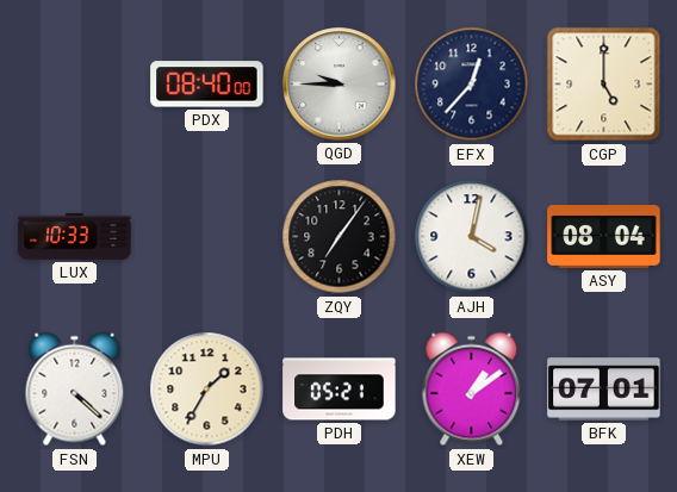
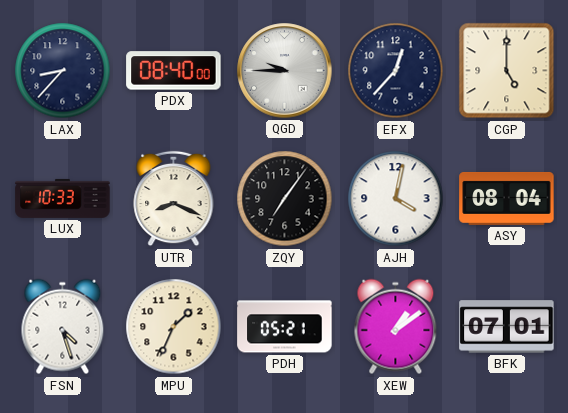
LAX: none -> 8:37 (63, 71)
UTR: none -> 8:19 (174, 199)
FSN: 4:22 -> 4:27 (63, 327)
MPU: 1:35 -> 1:34 (174, 327)
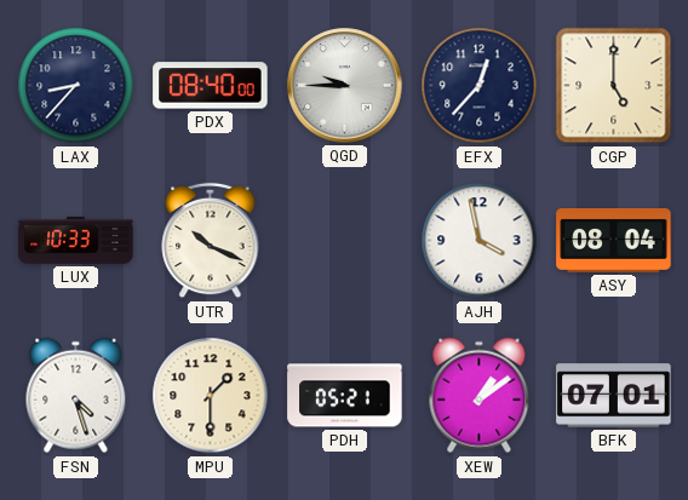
UTR: 8:19 -> 10:19 (211, 241)
ZQY: 7:06 -> none (285, 199)
AJH: 4:02 -> 3:58 (480, 241)
MPU: 1:34 -> 1:30 (211, 396)
